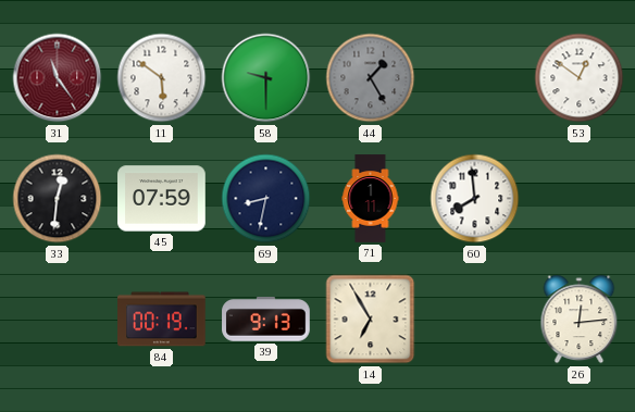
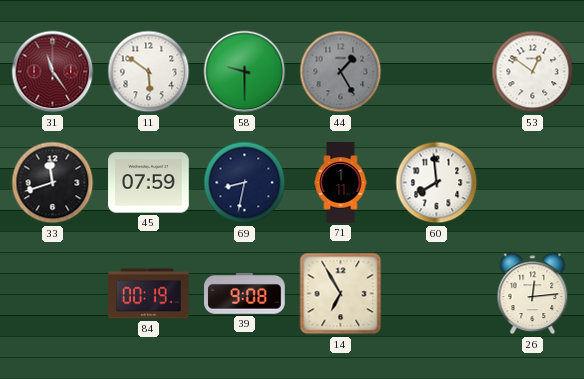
33: 12:31 -> 11:42 (53, 183)
39: 9:13 -> 9:08 (245, 294)
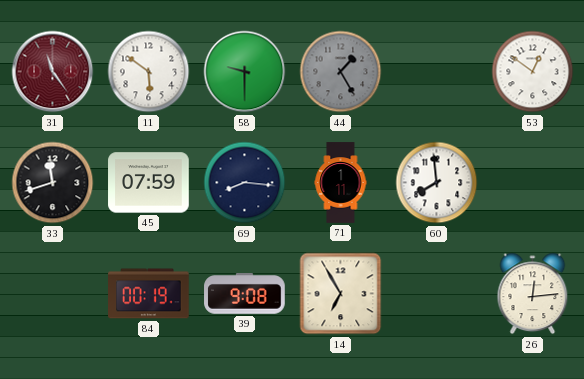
69: 8:32 -> 8:16 (245, 183)
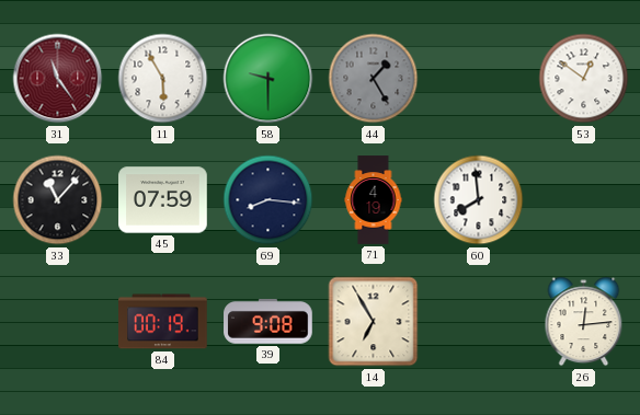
11: 5:51 -> 5:55 (163, 79)
33: 11:42 -> 11:07 (58, 200)
71: 1:11 -> 4:19 (374, 200)
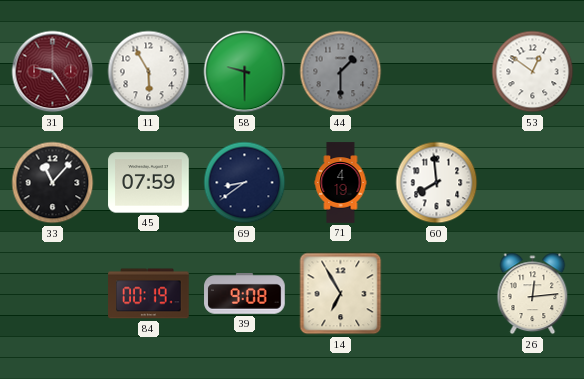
31: 11:24 -> 9:24 (53, 72)
44: 1:25 -> 1:30 (341, 72)
69: 8:16 -> 8:39 (245, 183)
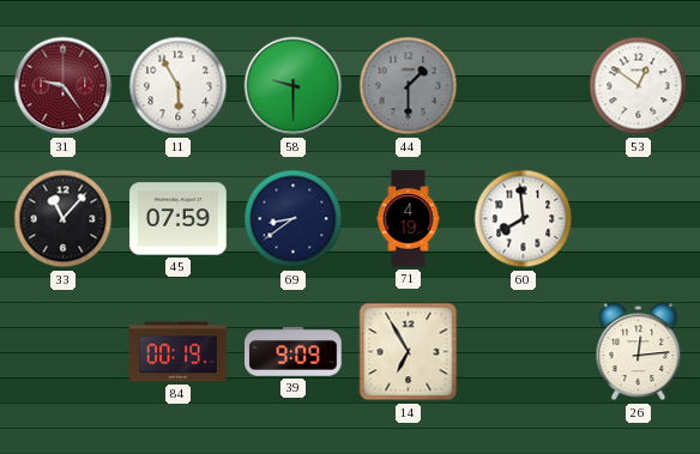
39: 9:08 -> 9:09 (294, 352)
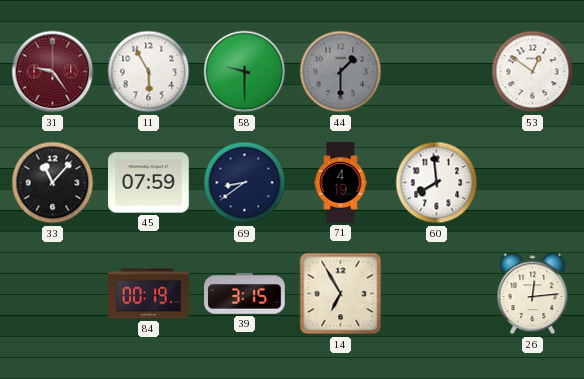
39: 9:09 -> 3:15 (245, 294)
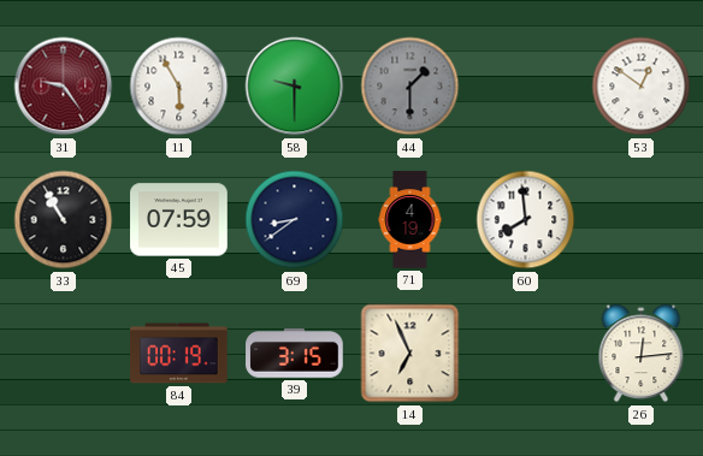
33: 11:07 -> 10:55 (64, 220)
14: 6:55 -> 6:56 (410, 354)
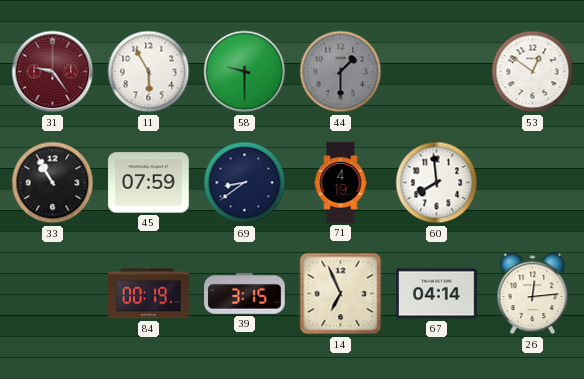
67: none -> 04:14 (437, 294)
